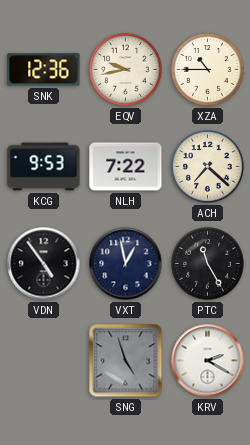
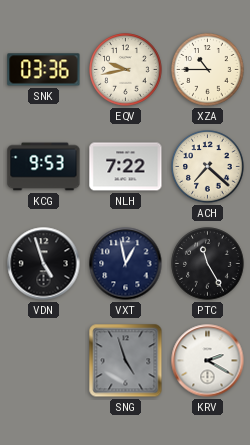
SNK: 12:36 -> 03:36 (44, 70)
VDN: 4:54 -> 4:57 (44, 264)
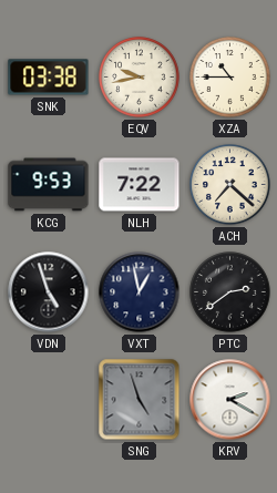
SNK: 03:36 -> 03:38 (49, 78)
PTC: 11:25 -> 2:39 (230, 292)
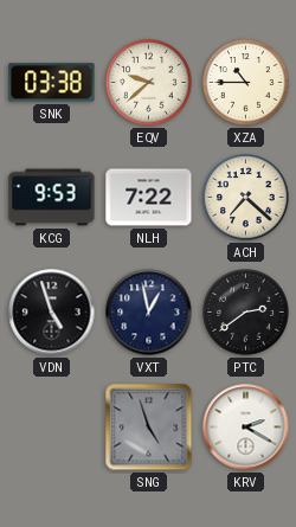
EQV: 9:43 -> 9:38 (149, 83)
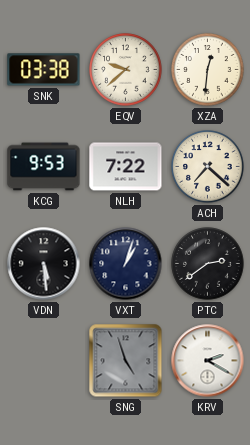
XZA: 10:45 -> 12:31 (208, 70)
VDN: 4:57 -> 5:29 (44, 264)
VXT: 12:58 -> 1:03 (126, 264)
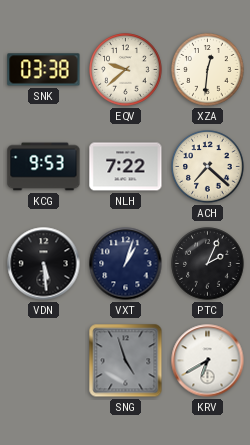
PTC: 2:39 -> 2:04 (208, 264)
KRV: 2:20 -> 6:40 (208, 361)
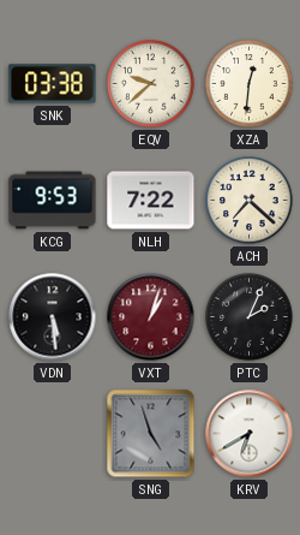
VXT dial: navy -> burgundy (151, 317)
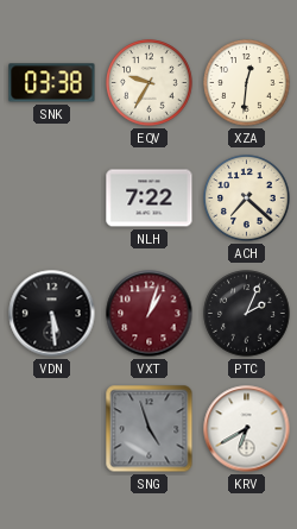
EQV: 9:38 -> 9:35 (150, 83)
KCG: 9:53 -> none (53, 201)
